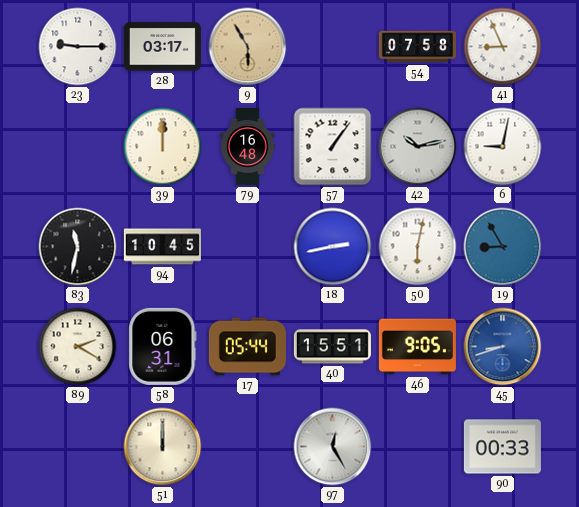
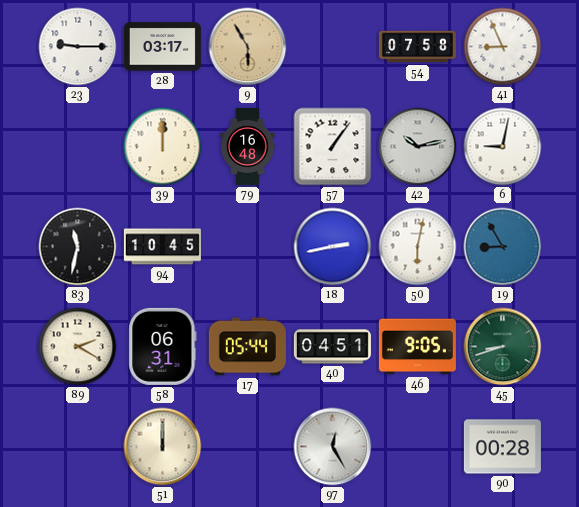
40: 15:51 -> 04:51 (332, 347)
45 dial: blue -> green (503, 347)
90: 00:33 -> 00:28 (502, 447)
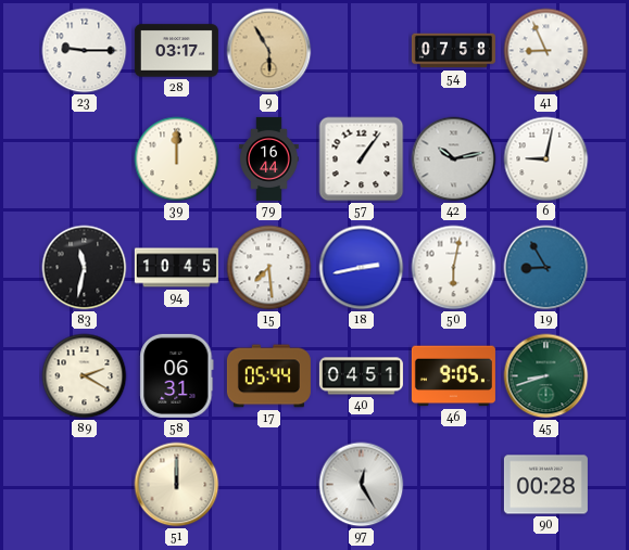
79: 16:48 -> 16:44 (269, 158)
15: none -> 7:29 (269, 268)
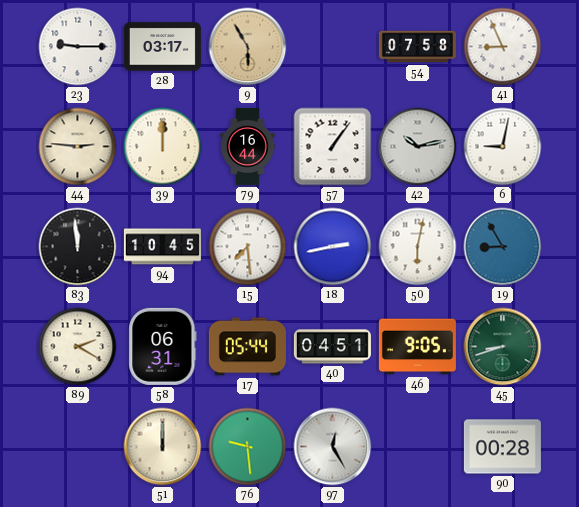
44: none -> 2:46 (78, 147)
83: 11:32 -> 11:59 (78, 247)
76: none -> 9:29 (248, 447)
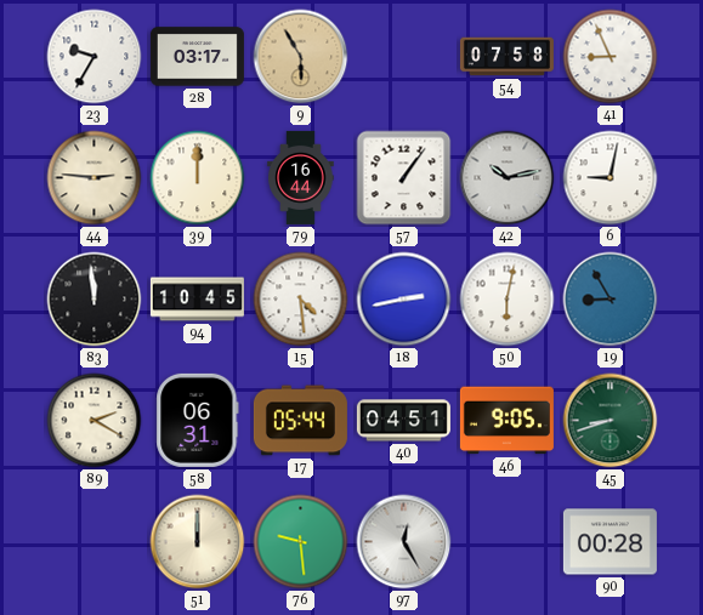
23: 9:15 -> 9:35 (95, 57)
15: 7:29 -> 4:29 (301, 300)
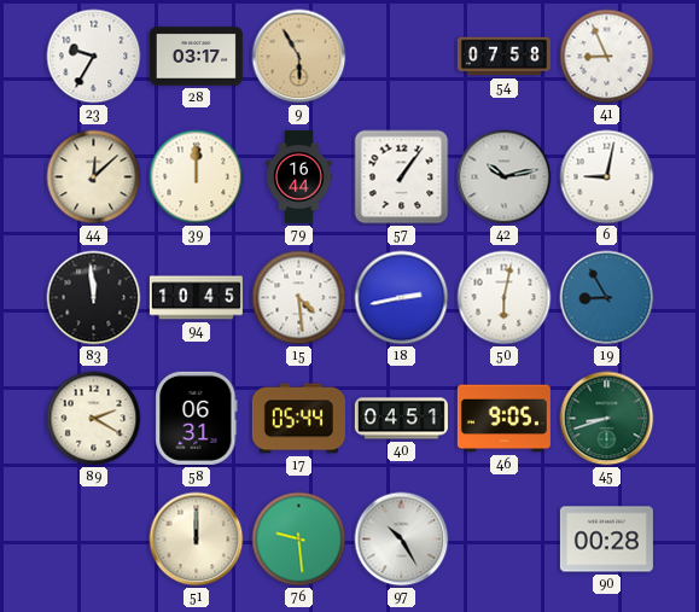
44: 2:46 -> 12:08 (94, 177)
97: 12:25 -> 10:25 (402, 540)
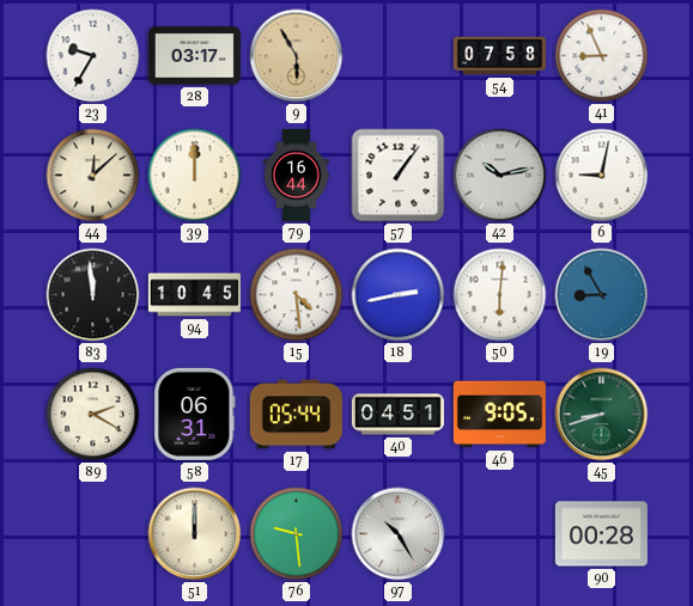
50: 6:02 -> 6:01 (500, 295)
